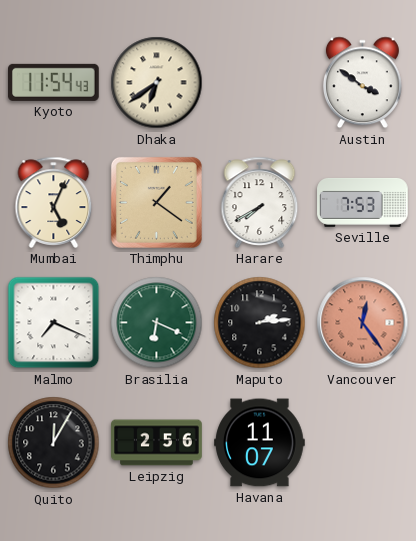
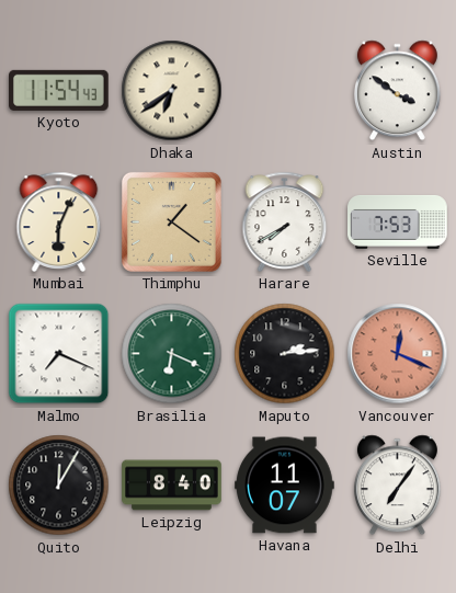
Mumbai: 5:04 -> 6:04 (59, 221)
Vancouver: 12:24 -> 12:19 (398, 354)
Leipzig: 2:56 -> 8:40 (172, 486)
Delhi: none -> 7:06 (397, 486)
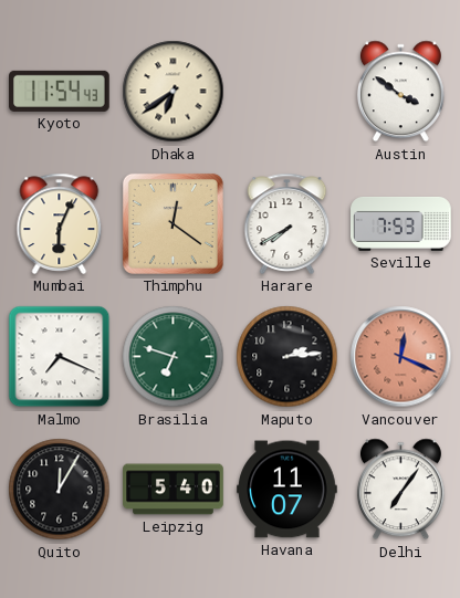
Thimphu: 1:21 -> 12:21 (172, 223)
Brasilia: 6:19 -> 6:48 (174, 357)
Leipzig: 8:40 -> 5:40 (174, 490)
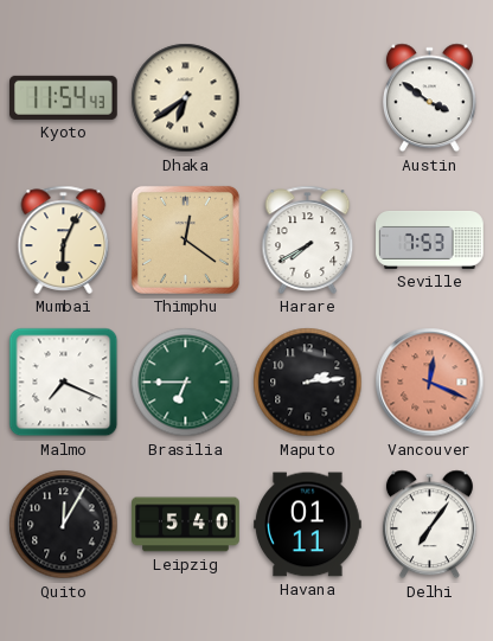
Brasilia: 6:48 -> 6:45 (186, 383)
Havana: 11:07 -> 01:11 (308, 525)
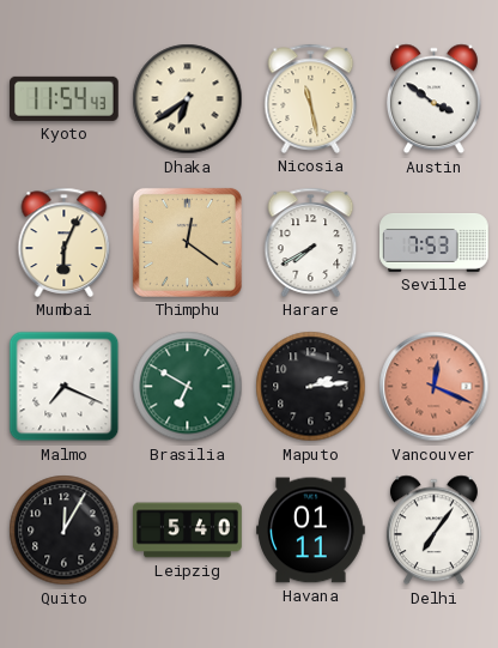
Nicosia: none -> 11:28 (311, 98)
Brasilia: 6:45 -> 6:50 (188, 387)
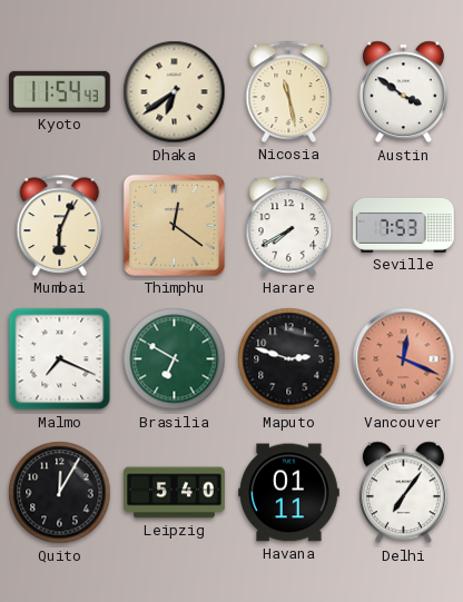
Maputo: 2:14 -> 2:48 (289, 359)
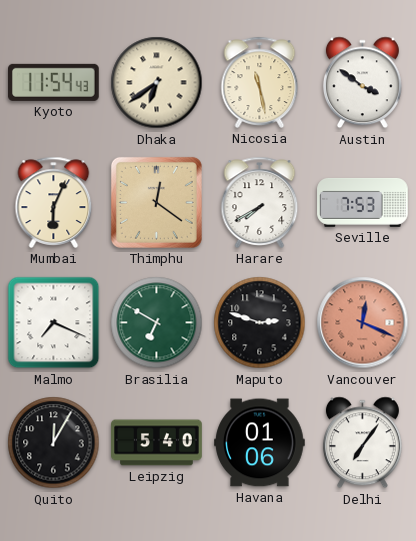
Havana: 01:11 -> 01:06 (260, 443)
